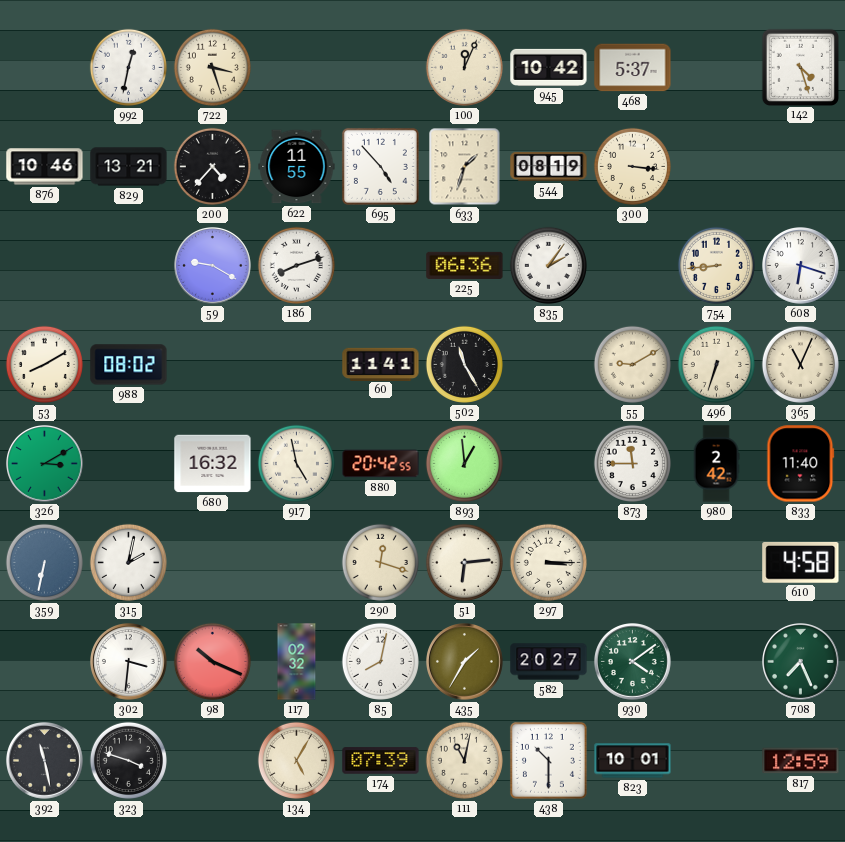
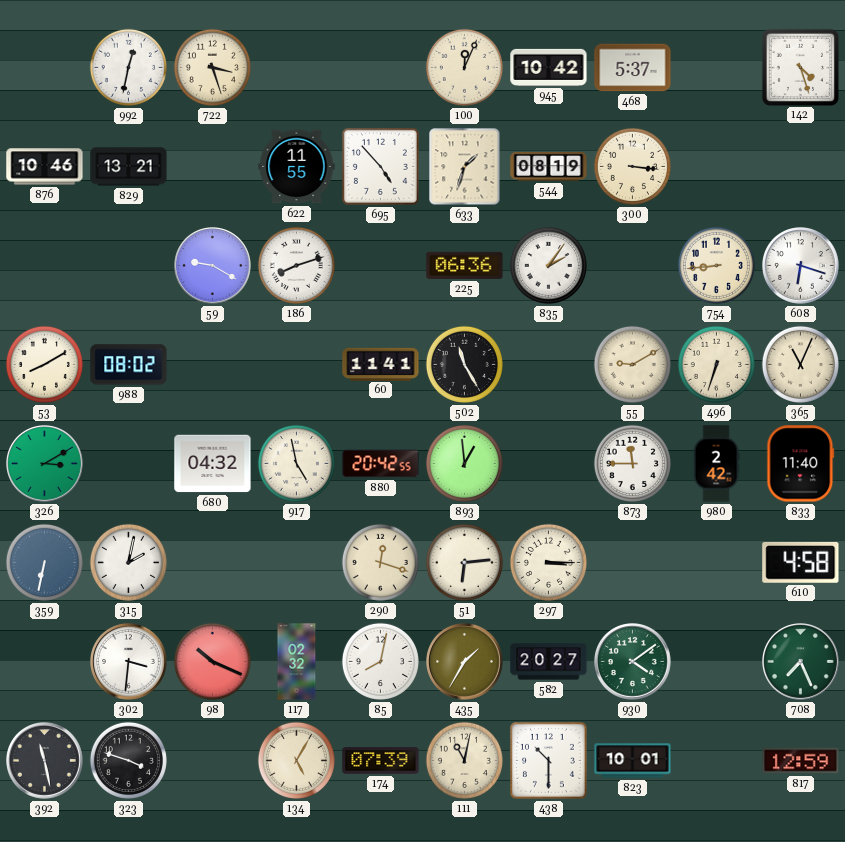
200: 4:37 -> none (212, 166)
680: 16:32 -> 04:32 (213, 464)
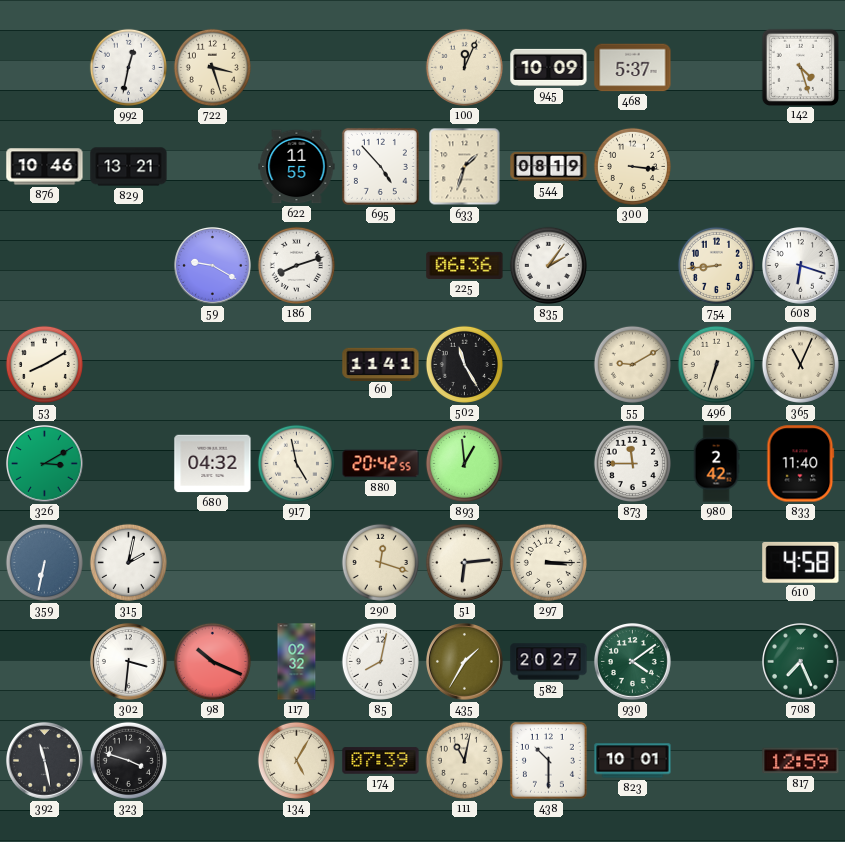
945: 10:42 -> 10:09 (549, 67)
988: 08:02 -> none (129, 365)
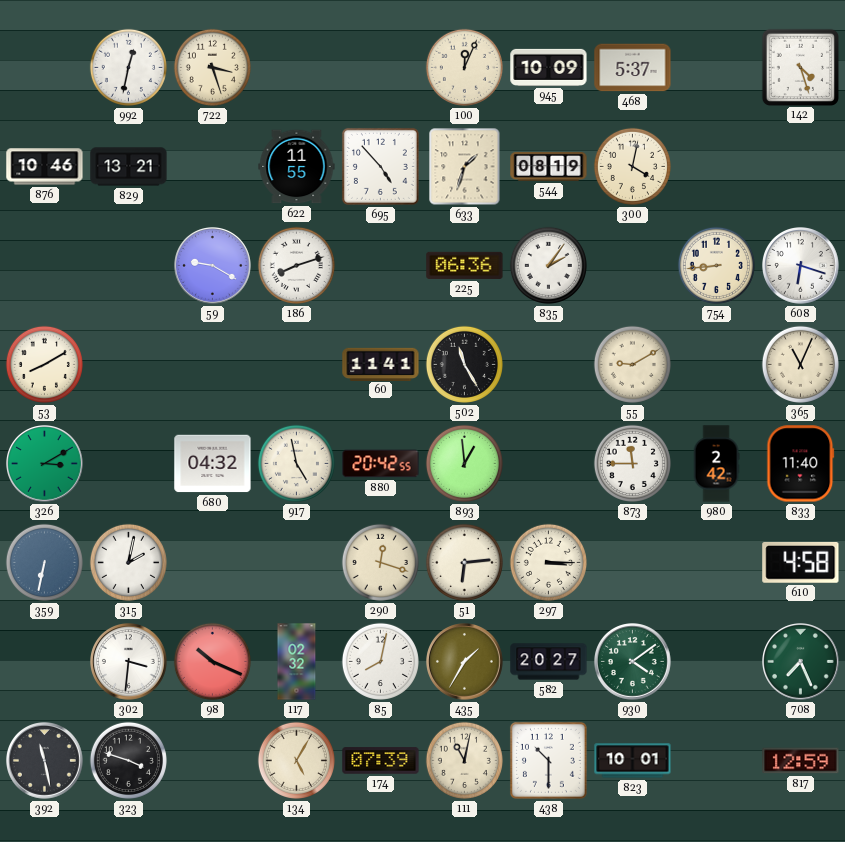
300: 3:16 -> 4:02 (632, 166)
496: 6:33 -> none (716, 364)
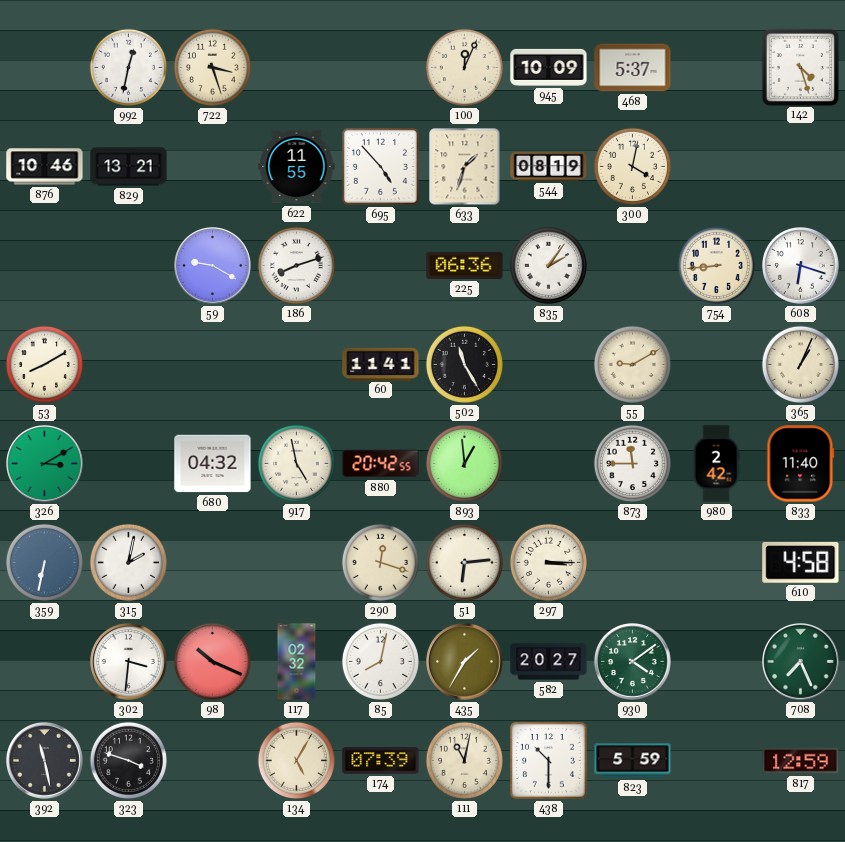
365: 11:04 -> 1:04 (800, 364)
823: 10:01 -> 5:59 (633, 761)
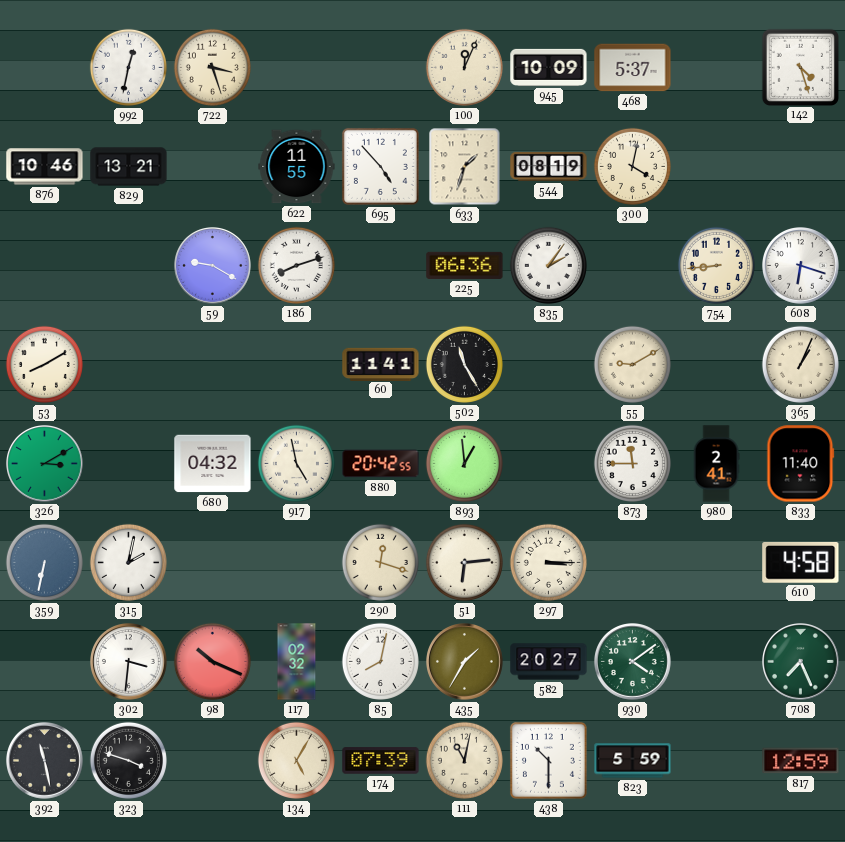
980: 2:42 -> 2:41 (716, 464)
